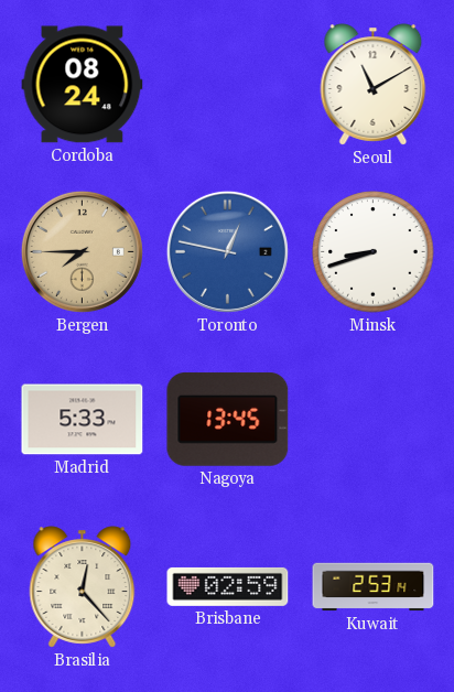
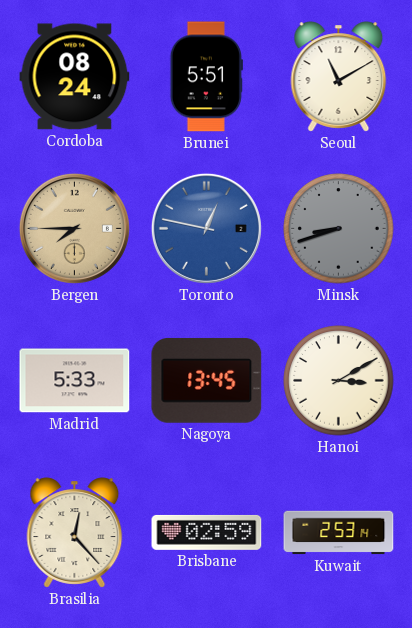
Brunei: none -> 5:51 (206, 77)
Minsk dial: white -> grey (339, 229)
Hanoi: none -> 3:10 (339, 381)
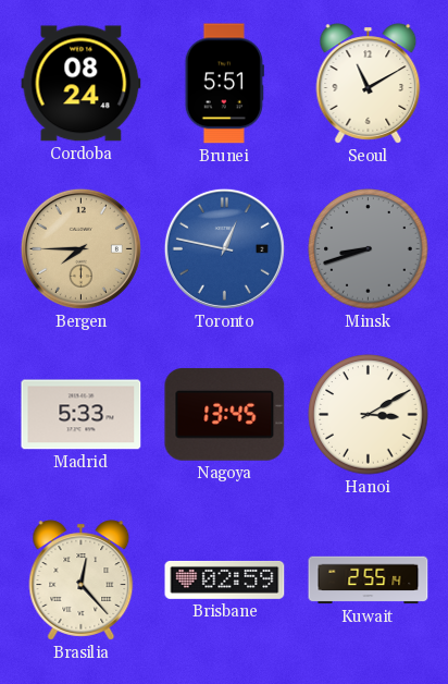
Kuwait: 2:53 -> 2:55 (369, 581)
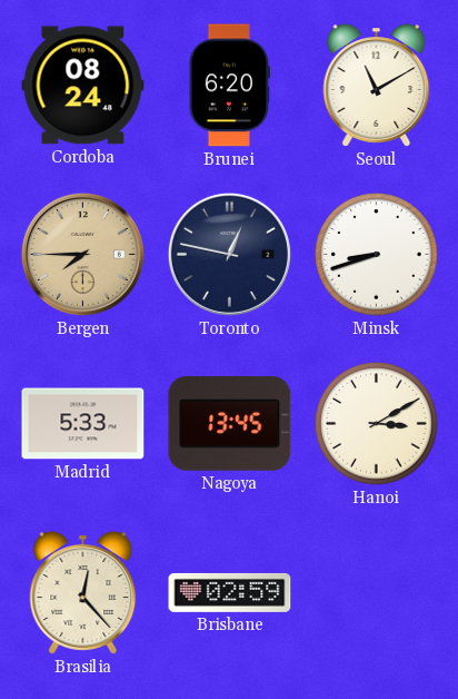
Brunei: 5:51 -> 6:20 (229, 86)
Toronto dial: blue -> navy (229, 254)
Minsk dial: grey -> white (377, 255)
Kuwait: 2:55 -> none (369, 581)
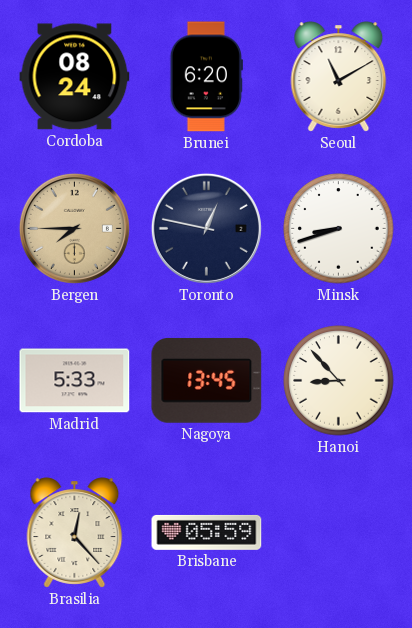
Hanoi: 3:10 -> 8:53 (339, 381)
Brisbane: 02:59 -> 05:59 (207, 532)
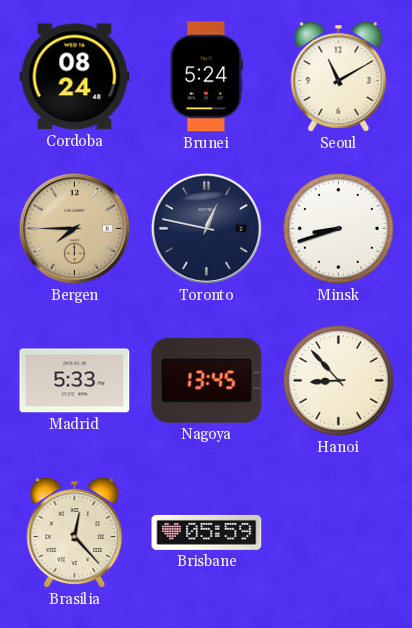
Brunei: 6:20 -> 5:24 (206, 77)
